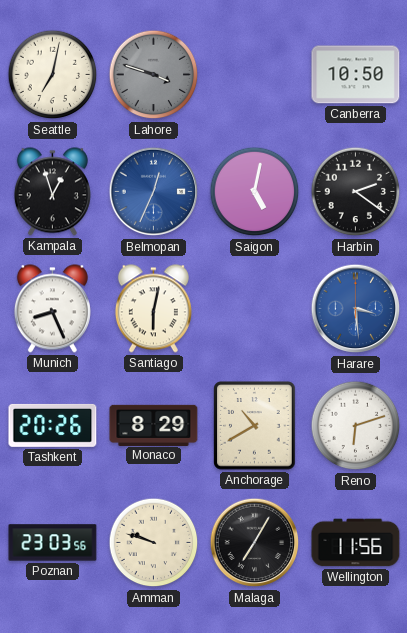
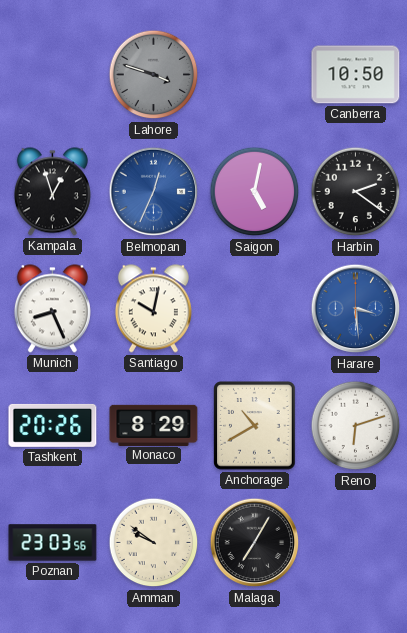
Seattle: 7:02 -> none (53, 75)
Santiago: 6:02 -> 10:02 (153, 309)
Amman: 9:48 -> 9:51 (154, 543)
Wellington: 11:56 -> none (356, 543)
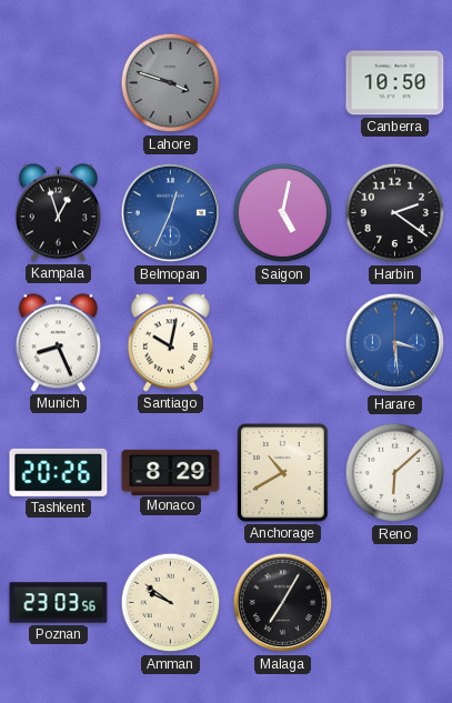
Reno: 6:12 -> 6:08 (395, 473)
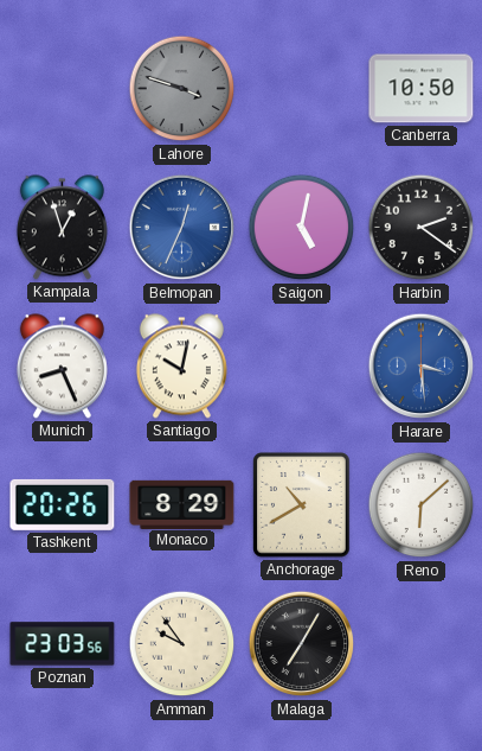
Amman: 9:51 -> 9:54 (182, 644)
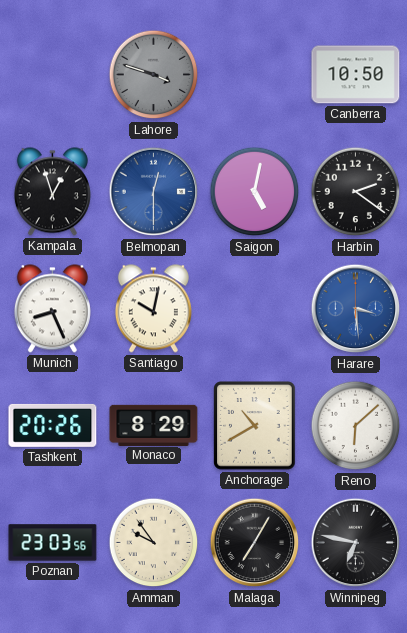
Belmopan: 12:34 -> 12:30 (154, 192)
Winnipeg: none -> 6:47 (356, 543)
